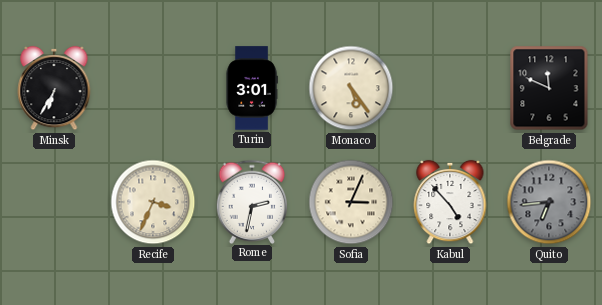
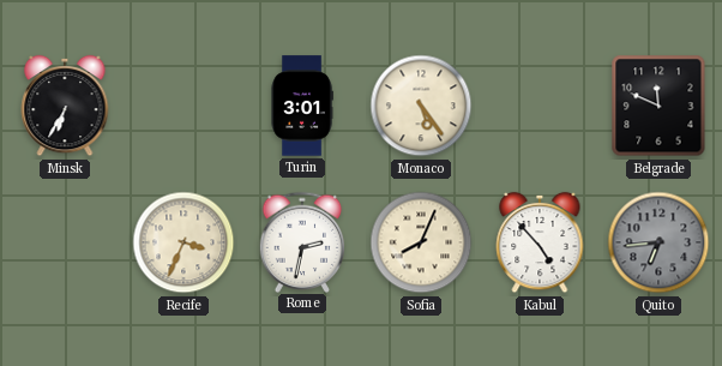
Sofia: 3:04 -> 8:04 (421, 242)
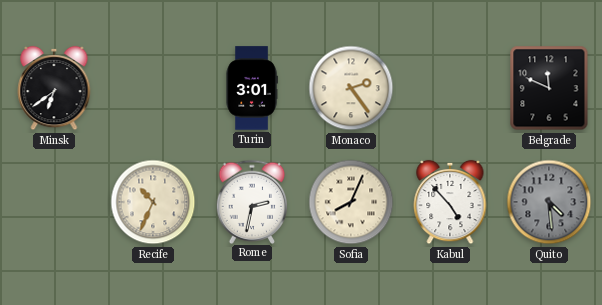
Minsk: 6:35 -> 6:39 (54, 88)
Monaco: 5:24 -> 2:24 (351, 88)
Recife: 3:34 -> 10:34 (153, 202)
Quito: 6:44 -> 4:29 (549, 202)
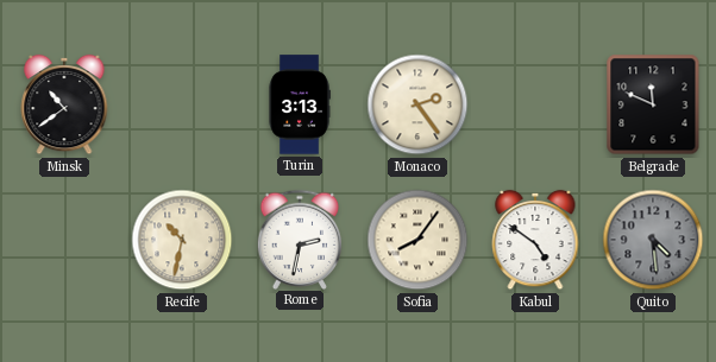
Minsk: 6:39 -> 10:39 (64, 104)
Turin: 3:01 -> 3:13 (300, 104)
Recife: 10:34 -> 10:32 (182, 240)
Sofia: 8:04 -> 8:06 (417, 240)
Kabul: 4:53 -> 4:51 (535, 240)
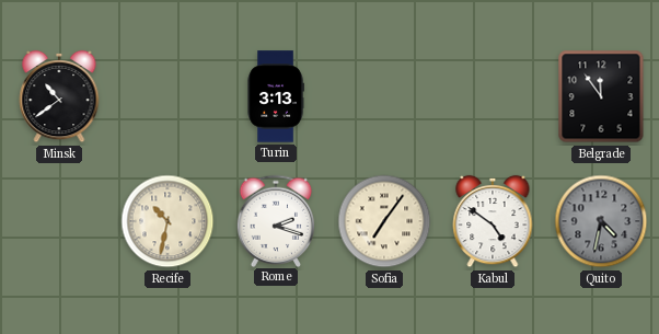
Monaco: 2:24 -> none (417, 104)
Belgrade: 11:49 -> 11:54 (601, 96)
Rome: 2:32 -> 2:18 (276, 220)
Sofia: 8:06 -> 7:06 (384, 221)
Quito: 4:29 -> 4:32 (601, 221)
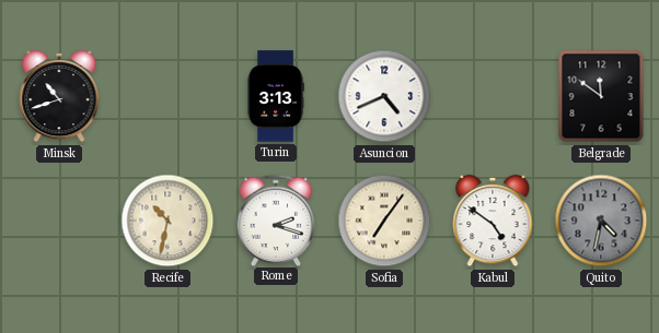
Minsk: 10:39 -> 10:42 (59, 96)
Asuncion: none -> 4:41 (384, 96)
Belgrade: 11:54 -> 11:51 (601, 96)
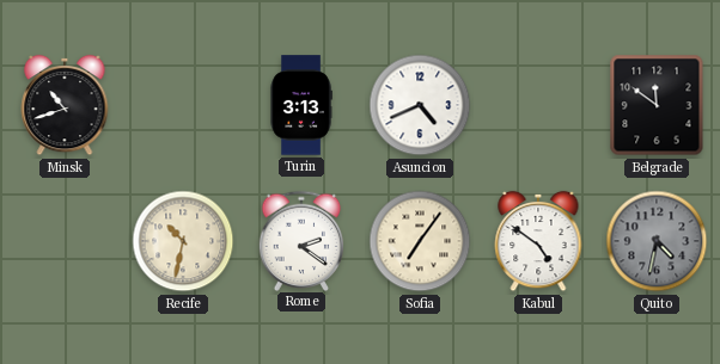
Rome: 2:18 -> 2:21 (301, 240)
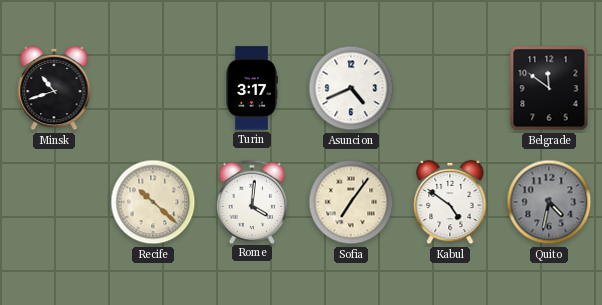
Turin: 3:13 -> 3:17 (252, 88)
Recife: 10:32 -> 10:22 (153, 202)
Rome: 2:21 -> 4:01 (252, 201)
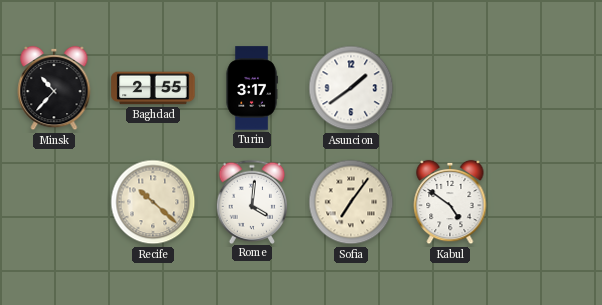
Minsk: 10:42 -> 10:37 (54, 88)
Baghdad: none -> 2:55 (153, 88)
Asuncion: 4:41 -> 1:39 (351, 88)
Belgrade: 11:51 -> none (549, 88)
Quito: 4:32 -> none (549, 202)
